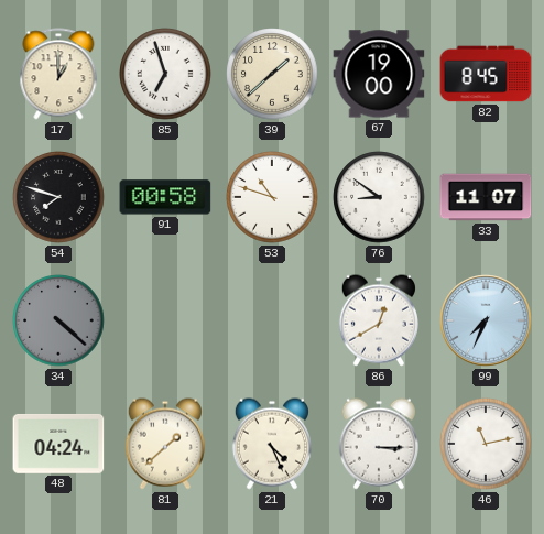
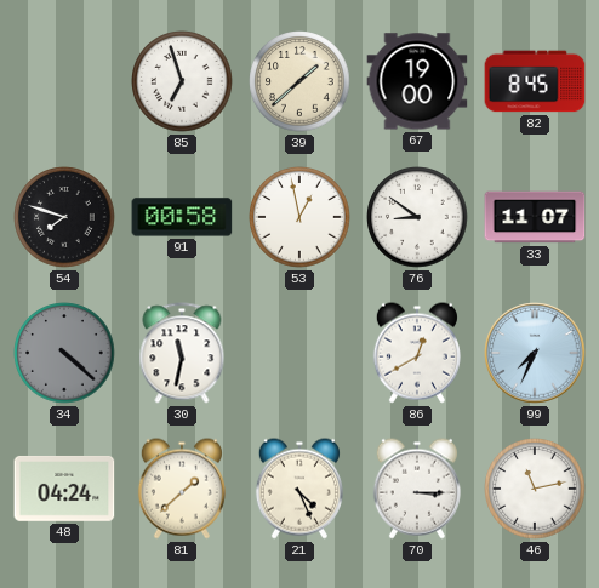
17: 1:00 -> none (58, 74)
53: 10:48 -> 12:58 (299, 217)
30: none -> 11:32 (182, 353)
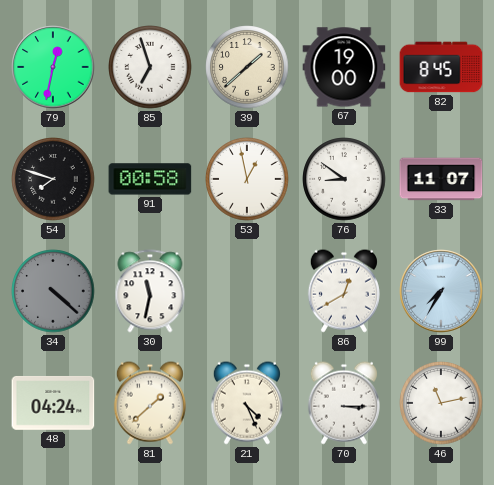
79: none -> 12:32 (53, 67)
99: 7:34 -> 7:35 (441, 291)
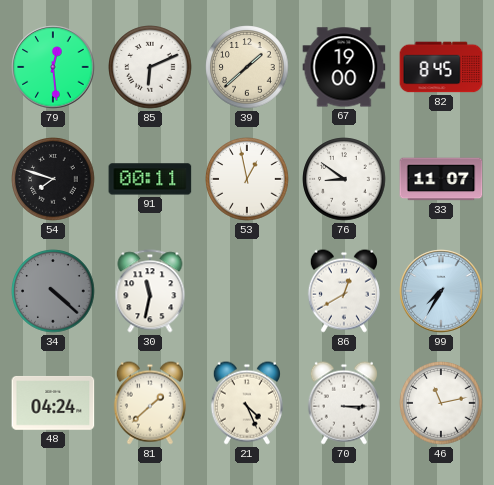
79: 12:32 -> 12:29 (53, 67)
85: 6:57 -> 6:11 (150, 67)
91: 00:58 -> 00:11 (150, 179)
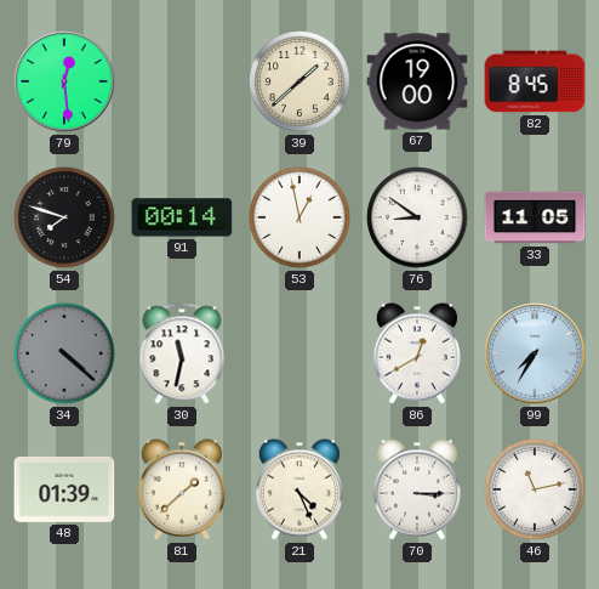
85: 6:11 -> none (150, 67)
91: 00:11 -> 00:14 (182, 217)
33: 11:07 -> 11:05 (535, 217)
48: 04:24 -> 01:39 (64, 489)
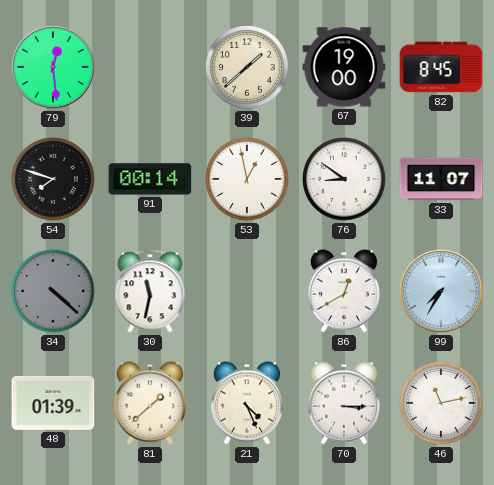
33: 11:05 -> 11:07 (441, 179)
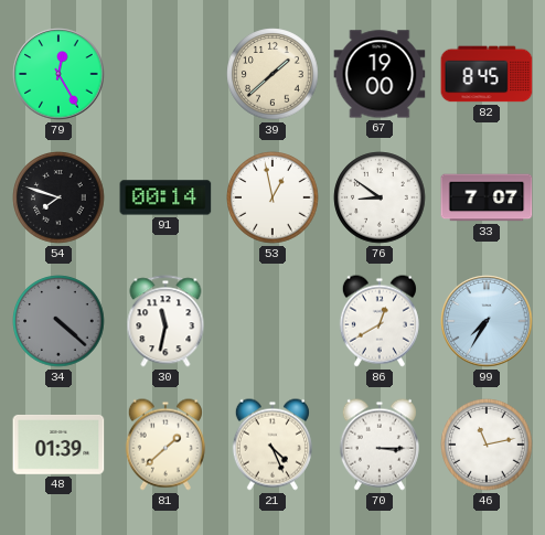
79: 12:29 -> 12:25 (58, 74)
33: 11:07 -> 7:07 (487, 197)
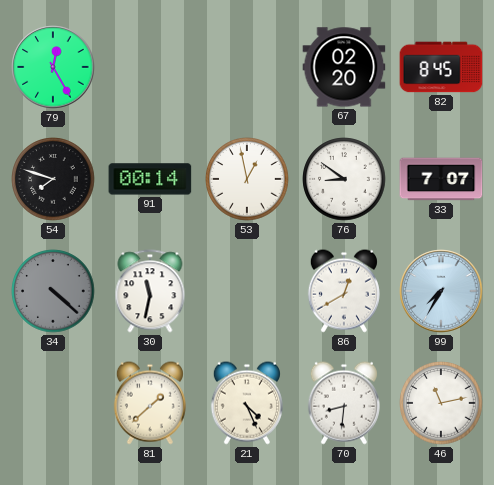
39: 1:38 -> none (272, 74)
67: 19:00 -> 02:20 (344, 67)
48: 01:39 -> none (58, 445)
70: 3:15 -> 8:31 (344, 403)
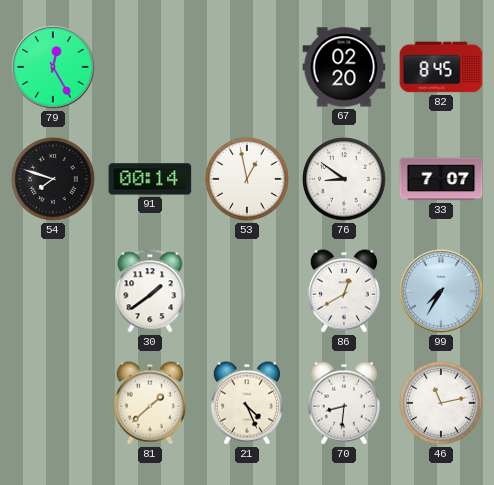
34: 4:22 -> none (53, 291)
30: 11:32 -> 1:39 (150, 291)
